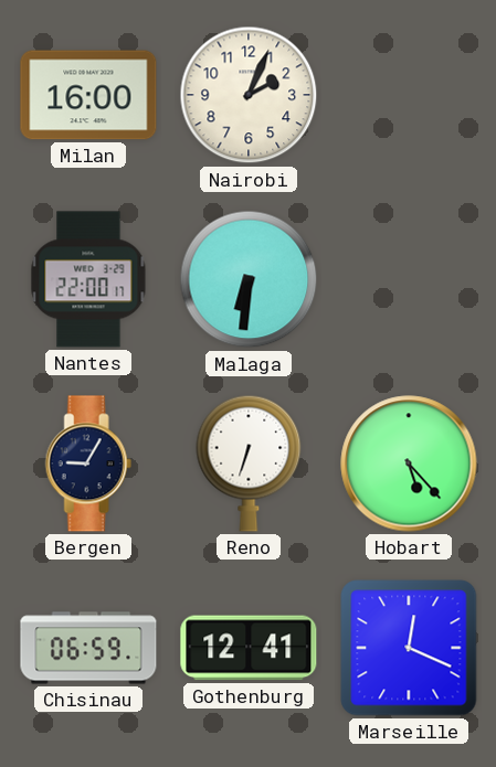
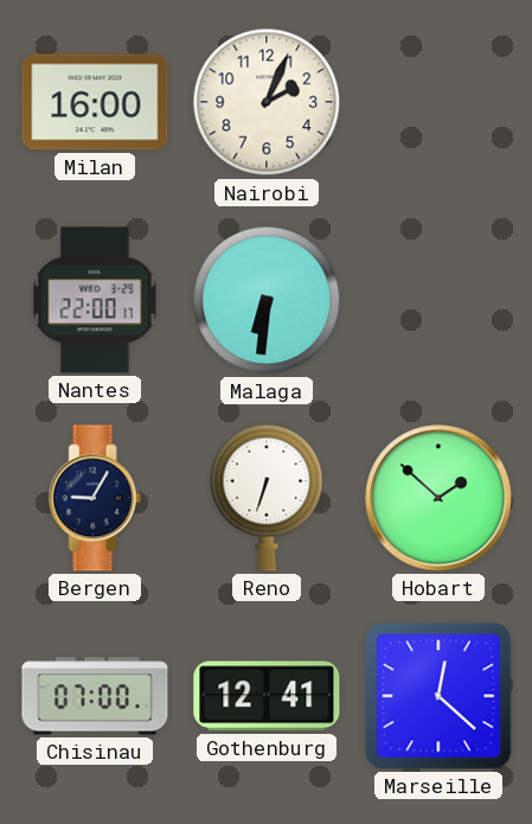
Hobart: 5:23 -> 1:52 (438, 498)
Chisinau: 06:59 -> 07:00 (95, 696)
Marseille: 12:19 -> 12:22 (438, 696)
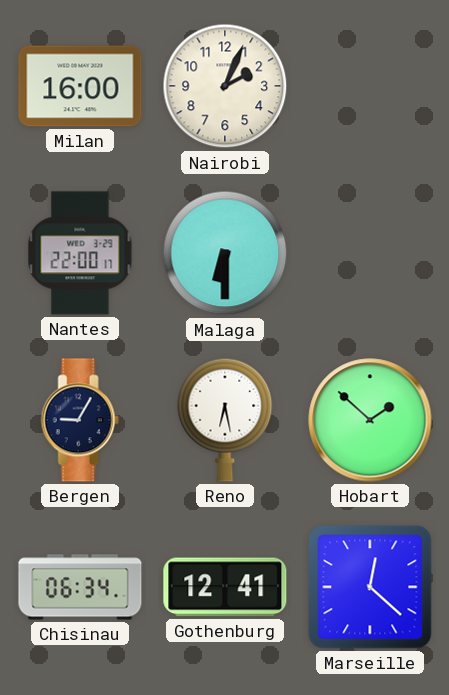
Malaga: 6:31 -> 6:30 (225, 253)
Reno: 6:33 -> 6:28 (225, 420)
Chisinau: 07:00 -> 06:34 (80, 587)
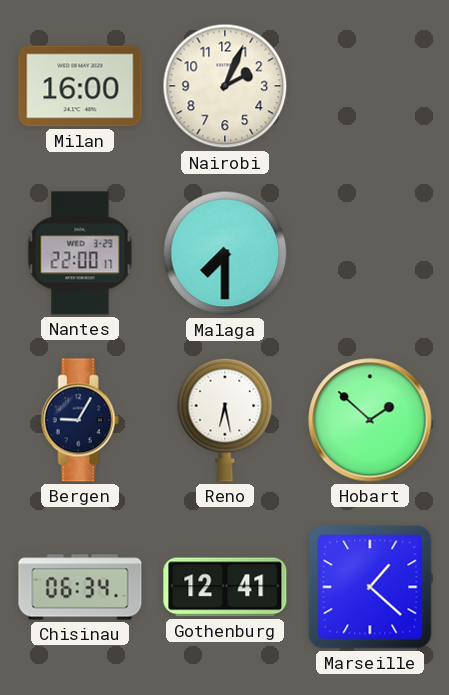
Malaga: 6:30 -> 7:30 (225, 253)
Marseille: 12:22 -> 1:22 (370, 587)
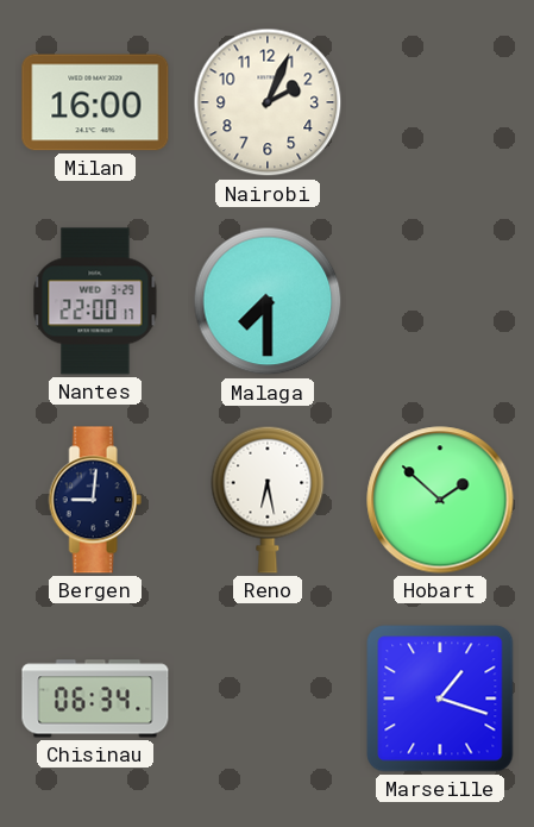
Bergen: 9:05 -> 9:01 (95, 500)
Gothenburg: 12:41 -> none (225, 587)
Marseille: 1:22 -> 1:18 (440, 698)
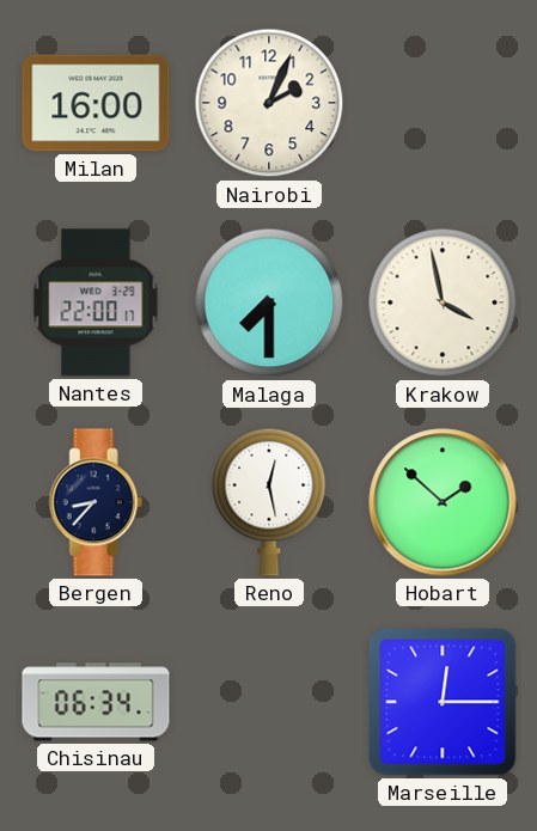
Krakow: none -> 3:58 (443, 303)
Bergen: 9:01 -> 8:37 (96, 502)
Reno: 6:28 -> 12:28 (269, 502)
Marseille: 1:18 -> 12:15 (443, 702)
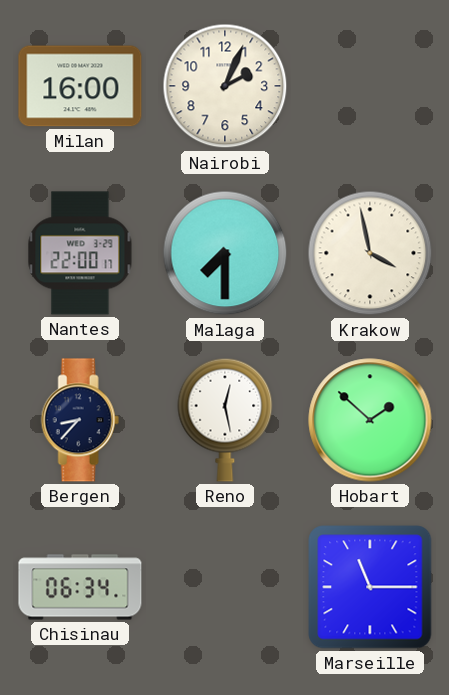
Marseille: 12:15 -> 11:15 (370, 587)
